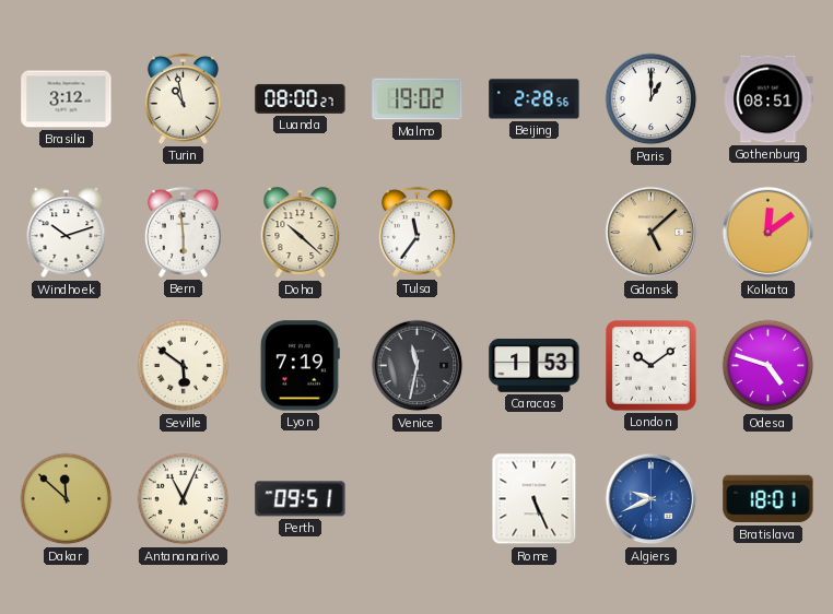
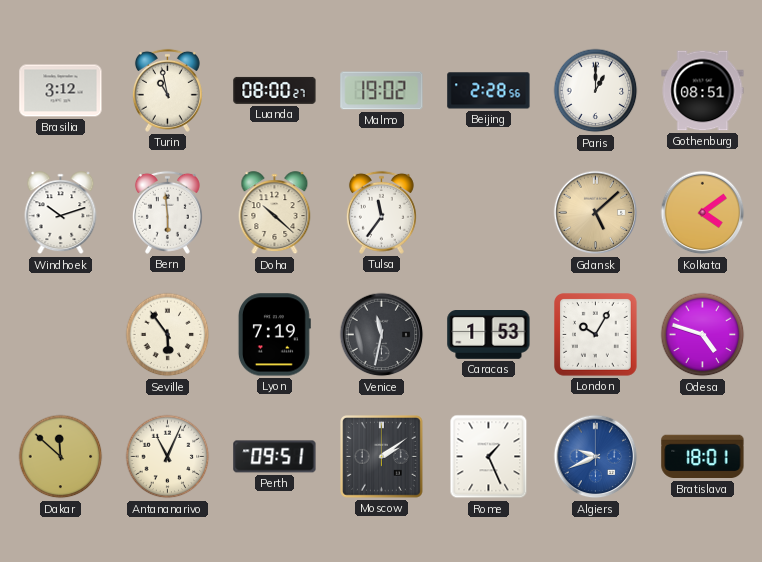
Kolkata: 12:09 -> 4:09 (703, 213)
Seville: 5:51 -> 5:54 (168, 335)
London: 10:09 -> 10:05 (596, 335)
Moscow: none -> 2:09 (382, 457)
Rome: 5:26 -> 1:26 (489, 457)
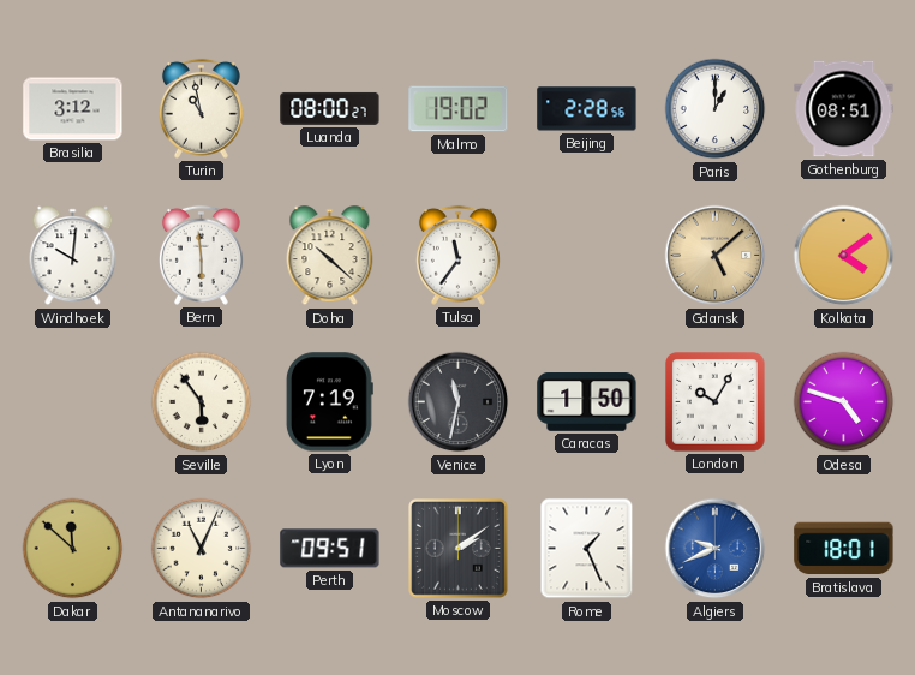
Windhoek: 10:12 -> 10:01 (73, 256)
Caracas: 1:53 -> 1:50 (587, 402)
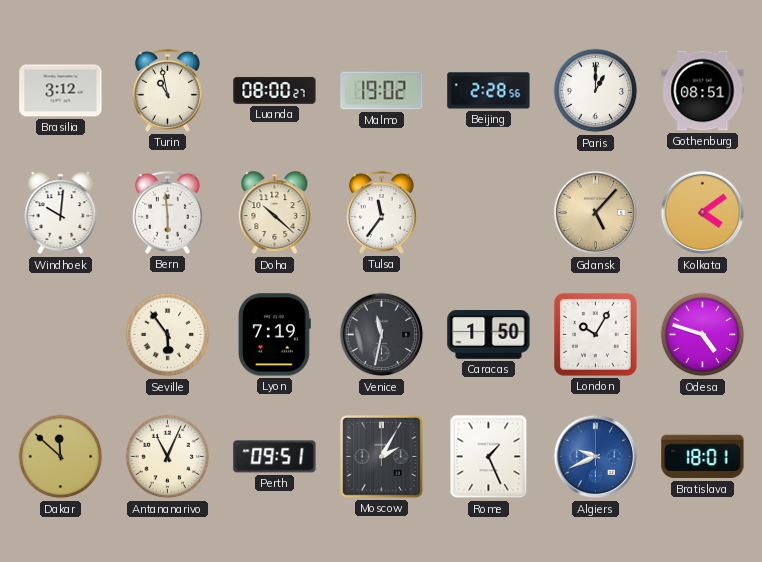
Gdansk: 5:08 -> 5:07 (596, 213)
Moscow: 2:09 -> 2:05 (382, 457)
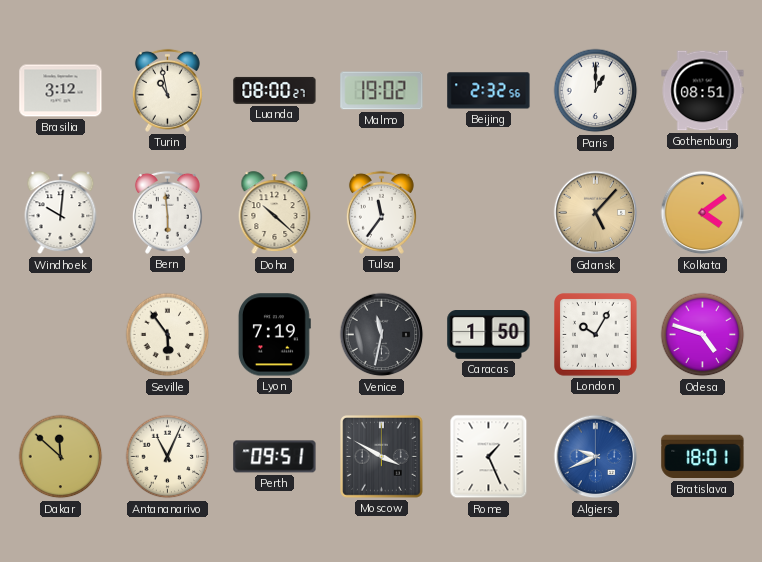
Beijing: 2:28 -> 2:32 (489, 91)
Moscow: 2:05 -> 3:50 (382, 457)
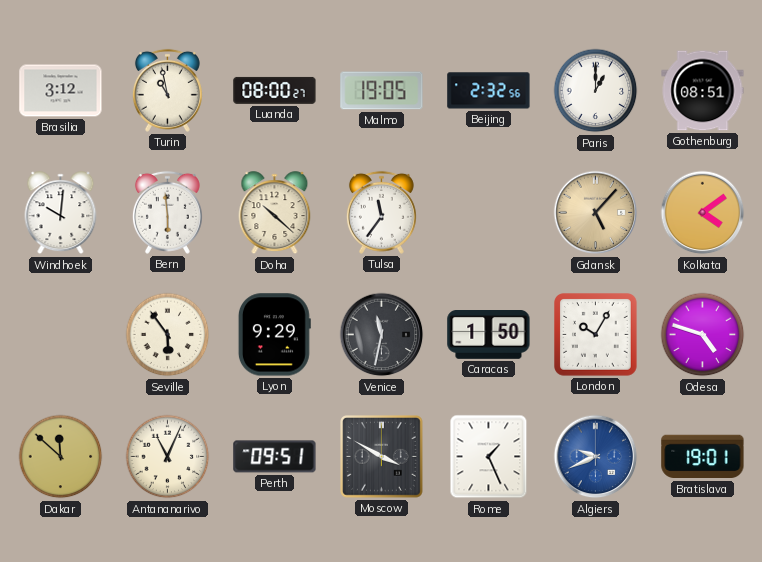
Malmo: 19:02 -> 19:05 (382, 91)
Lyon: 7:19 -> 9:29 (274, 335)
Bratislava: 18:01 -> 19:01 (703, 457)
